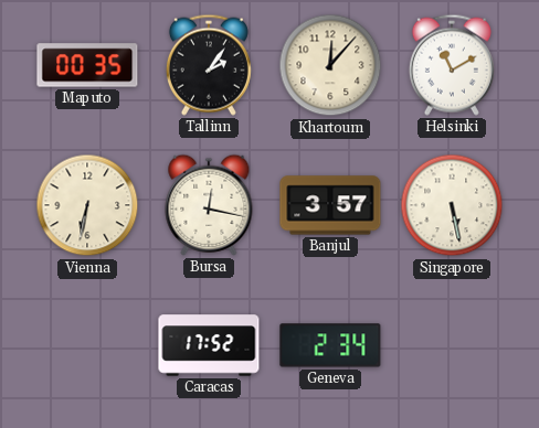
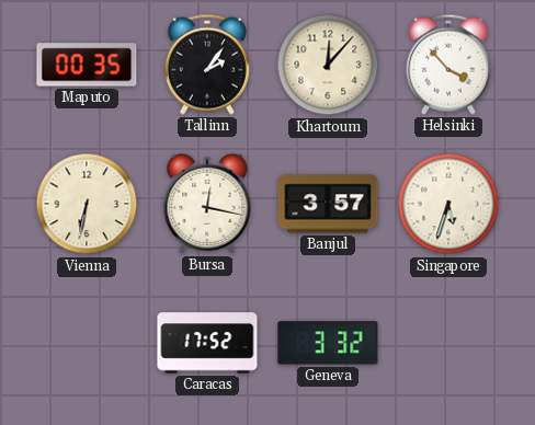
Helsinki: 11:10 -> 3:53 (448, 65)
Singapore: 5:28 -> 5:33 (448, 204)
Geneva: 2:34 -> 3:32 (328, 343)
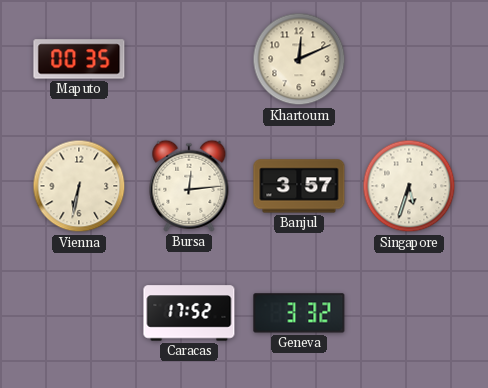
Tallinn: 2:06 -> none (207, 65)
Khartoum: 12:07 -> 12:11 (299, 59)
Helsinki: 3:53 -> none (448, 65)
Bursa: 12:17 -> 12:14 (189, 186)
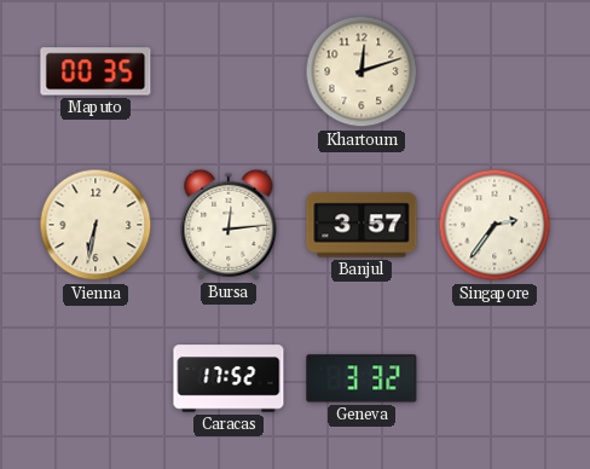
Khartoum: 12:11 -> 12:12 (361, 71)
Singapore: 5:33 -> 2:36 (494, 225)
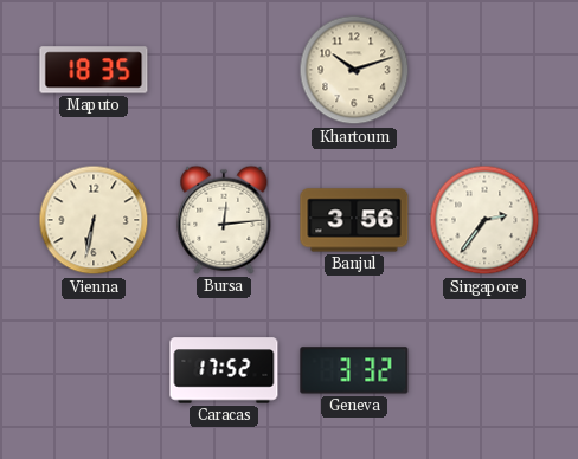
Maputo: 00:35 -> 18:35 (94, 70)
Khartoum: 12:12 -> 10:12 (354, 70)
Banjul: 3:57 -> 3:56 (354, 220)
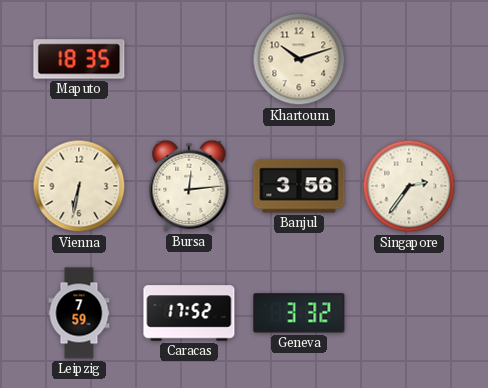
Leipzig: none -> 7:59 (79, 313)
